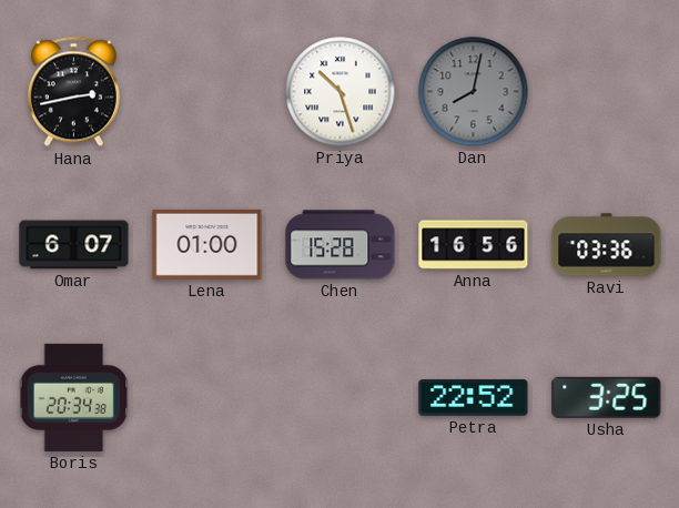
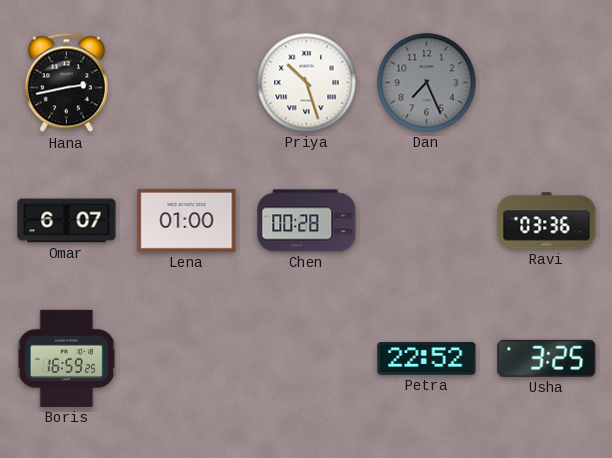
Dan: 8:02 -> 7:26 (427, 83)
Chen: 15:28 -> 00:28 (307, 221)
Anna: 16:56 -> none (474, 245)
Boris: 20:34 -> 16:59 (67, 358)
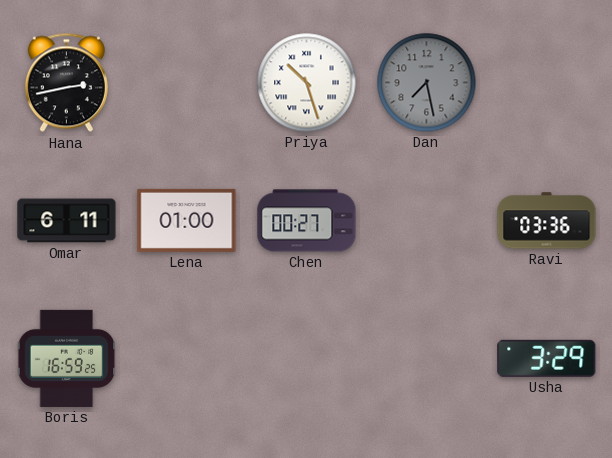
Dan: 7:26 -> 7:28 (427, 83)
Omar: 6:07 -> 6:11 (67, 221)
Chen: 00:28 -> 00:27 (307, 221)
Petra: 22:52 -> none (427, 359)
Usha: 3:25 -> 3:29 (547, 358)
